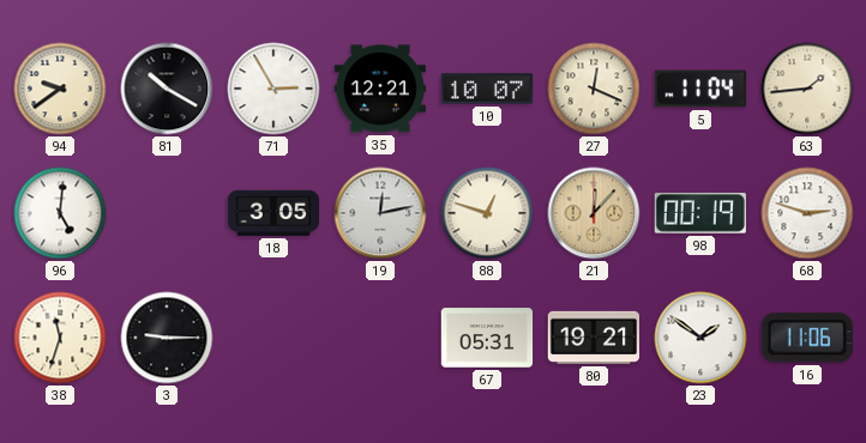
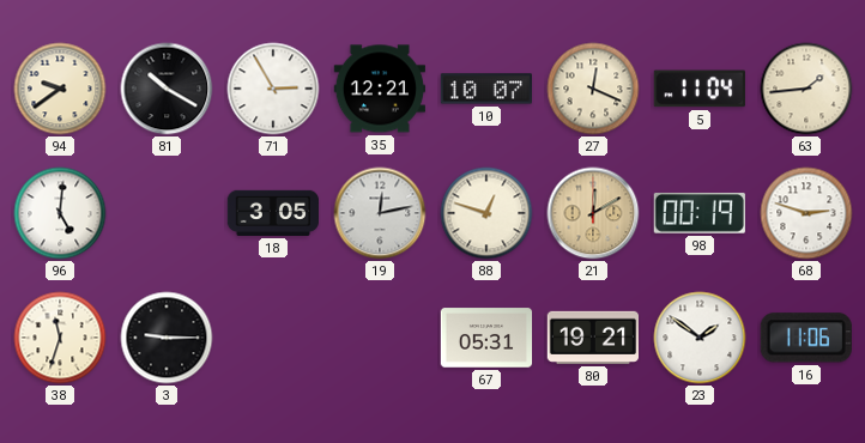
21: 12:07 -> 12:10 (593, 213)
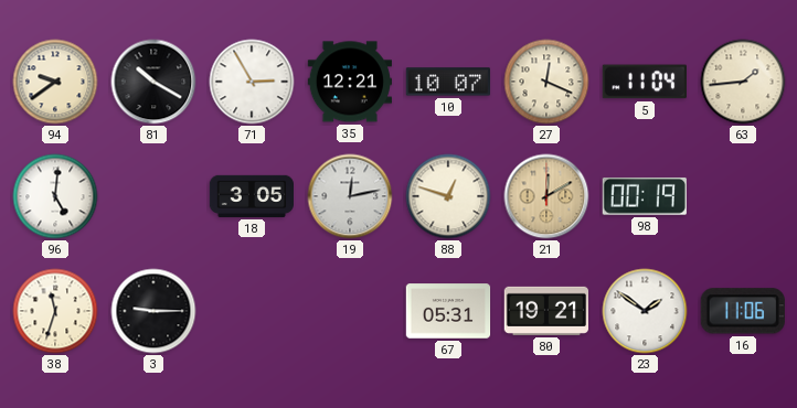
68: 2:48 -> none (806, 213)
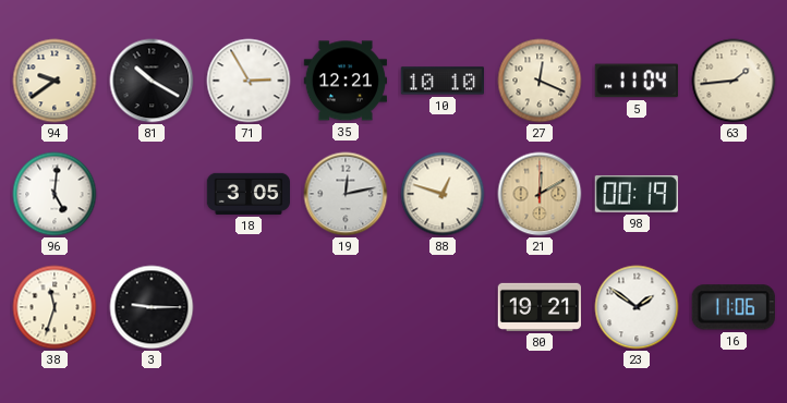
10: 10:07 -> 10:10 (441, 81)
67: 05:31 -> none (448, 311)
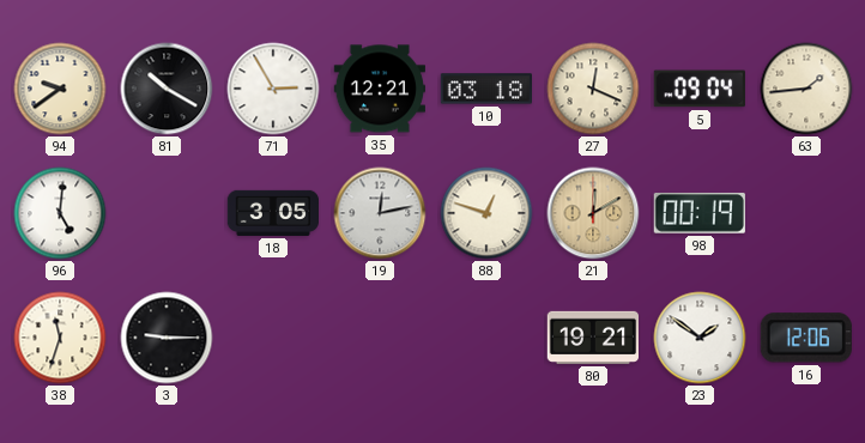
10: 10:10 -> 03:18 (485, 89)
5: 11:04 -> 09:04 (700, 89)
16: 11:06 -> 12:06 (806, 338)
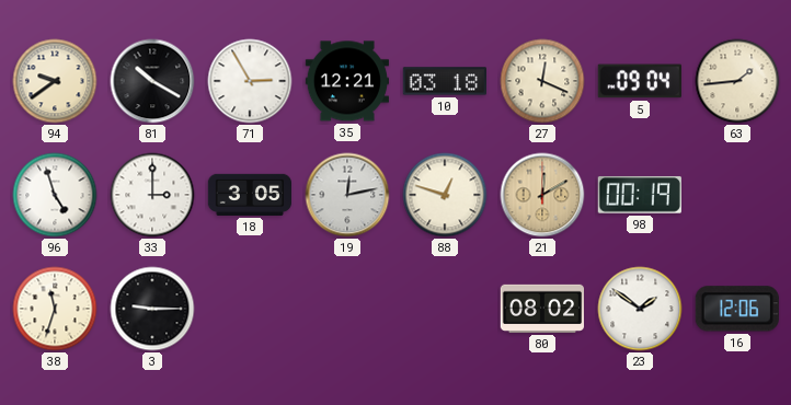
96: 5:01 -> 4:57 (55, 195)
33: none -> 3:00 (152, 195)
80: 19:21 -> 08:02 (541, 309)
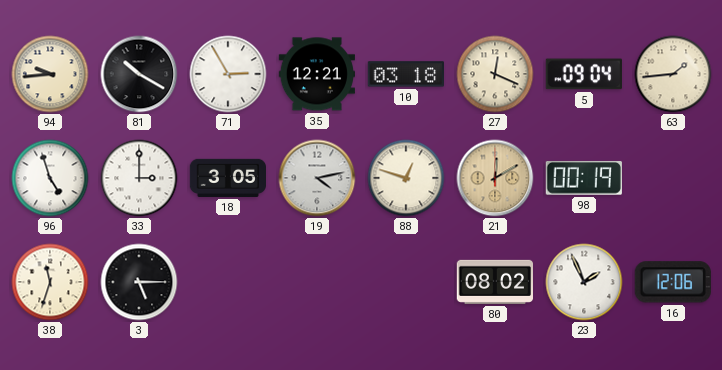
94: 9:39 -> 9:44 (50, 74)
19: 12:13 -> 4:13 (317, 178)
3: 9:15 -> 5:15 (139, 282)
23: 1:51 -> 1:56 (584, 282)
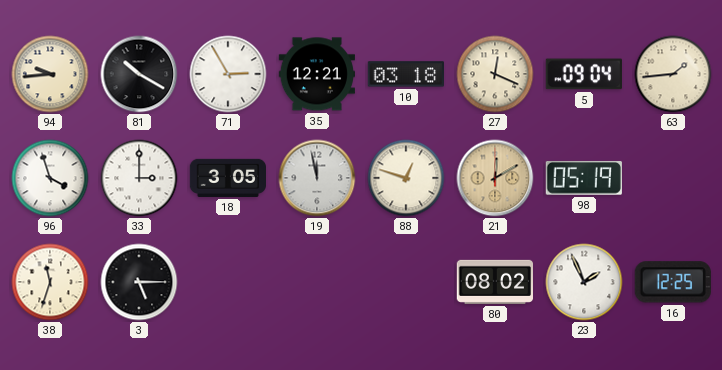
96: 4:57 -> 3:57 (50, 178)
19: 4:13 -> 11:58 (317, 178)
98: 00:19 -> 05:19 (584, 178)
16: 12:06 -> 12:25 (673, 282)
